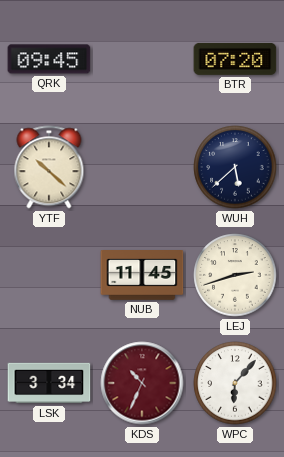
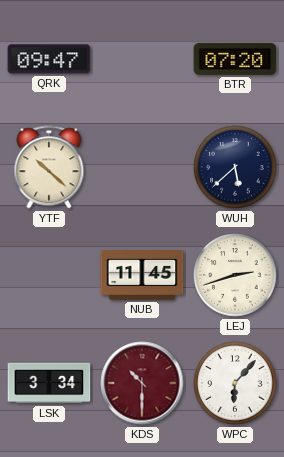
QRK: 09:45 -> 09:47 (49, 59)
KDS: 10:34 -> 10:30 (142, 383)
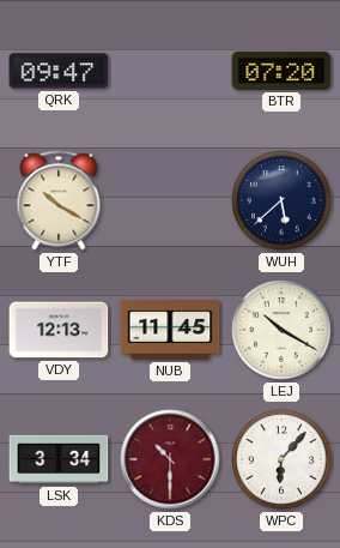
YTF: 10:22 -> 10:20 (59, 200)
VDY: none -> 12:13 (59, 330)
LEJ: 2:42 -> 10:20 (281, 330)
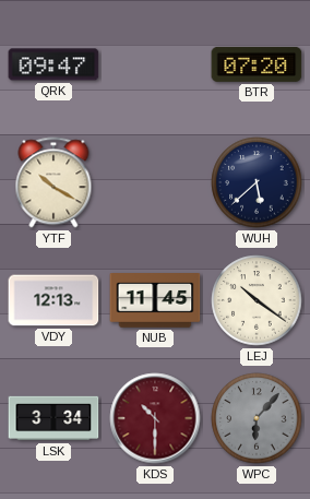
LEJ: 10:20 -> 10:21 (257, 300)
WPC dial: white -> grey (257, 418)
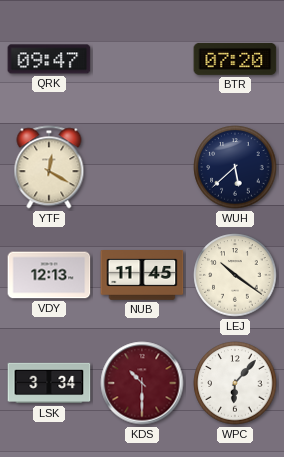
YTF: 10:20 -> 12:20 (49, 167)
WPC dial: grey -> white (235, 383)
